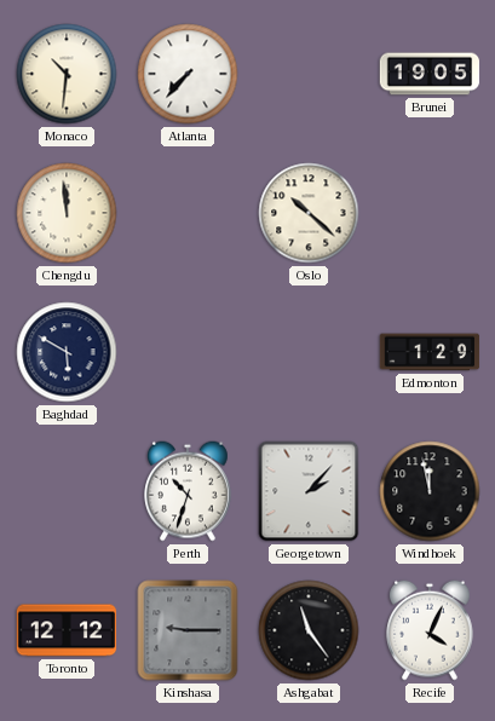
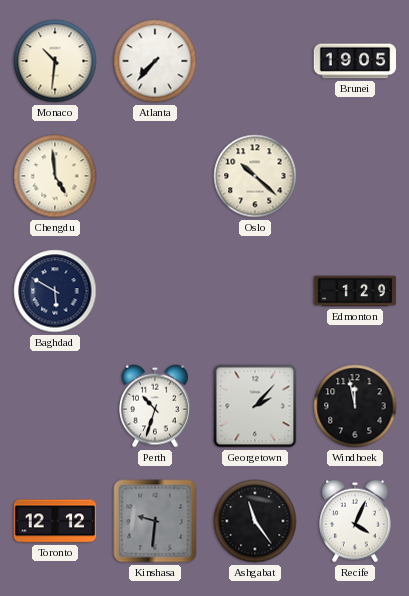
Chengdu: 11:59 -> 4:59 (55, 176)
Kinshasa: 9:15 -> 9:31 (155, 521)
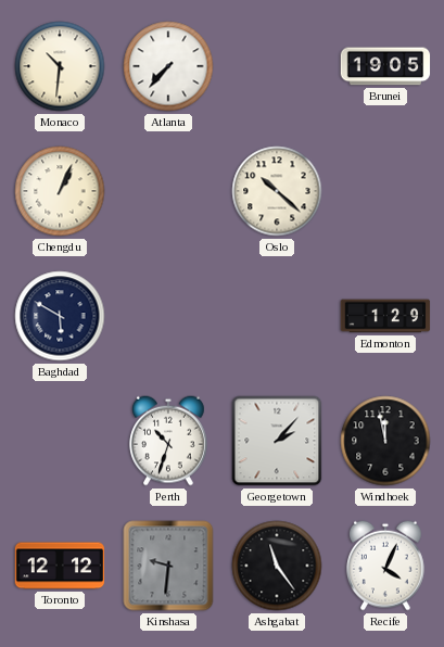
Chengdu: 4:59 -> 1:04 (60, 191)
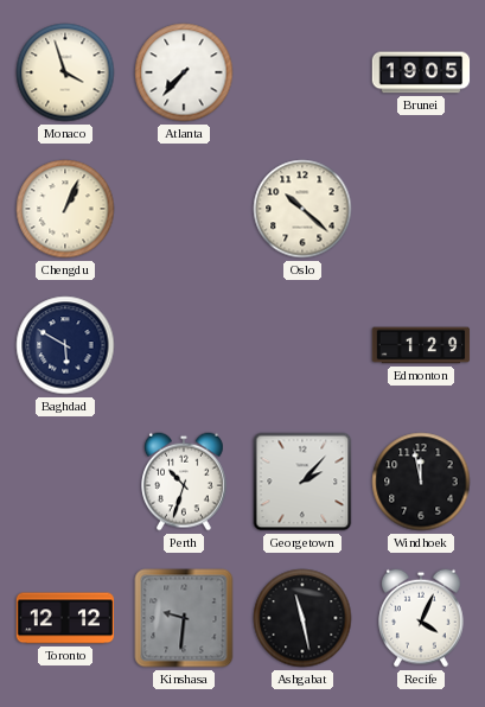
Monaco: 10:31 -> 3:57 (65, 72)
Ashgabat: 11:24 -> 11:28 (302, 618)
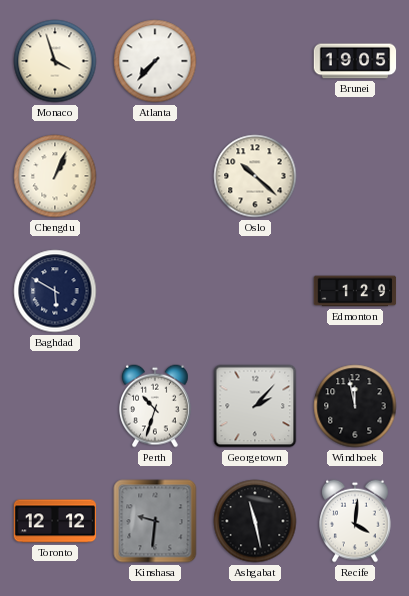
Recife: 4:04 -> 4:01 (356, 521)
